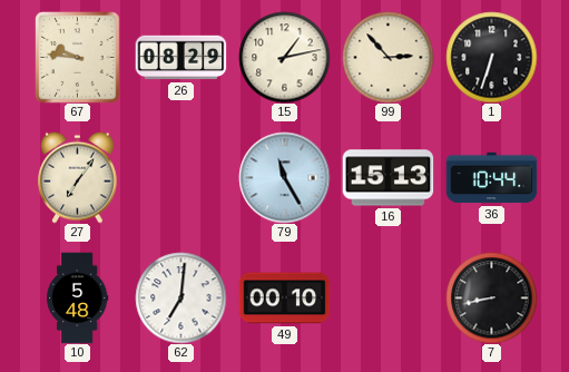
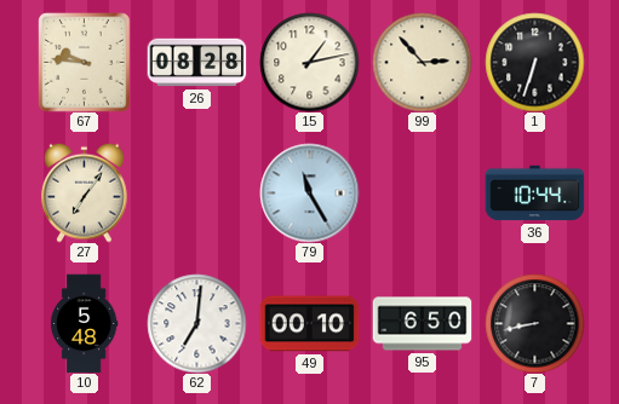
26: 08:29 -> 08:28 (196, 63)
16: 15:13 -> none (387, 178)
95: none -> 6:50 (422, 324)
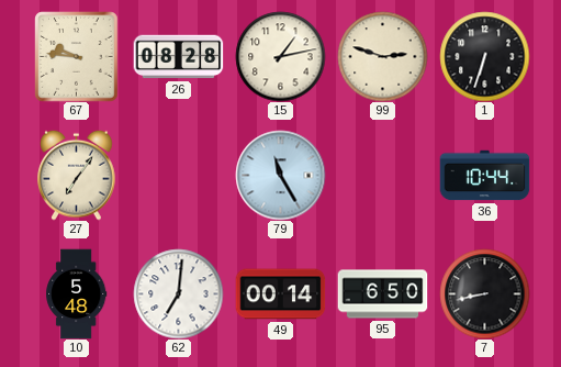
99: 2:53 -> 2:48 (382, 56)
49: 00:10 -> 00:14 (280, 294)
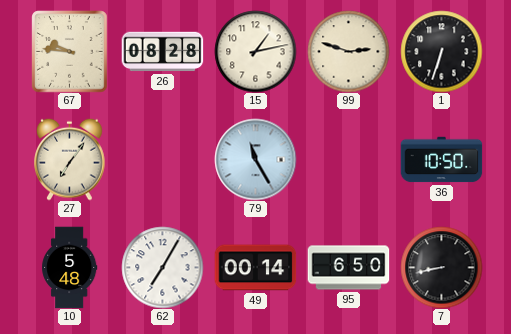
36: 10:44 -> 10:50 (441, 160)
62: 7:01 -> 7:05 (162, 267)
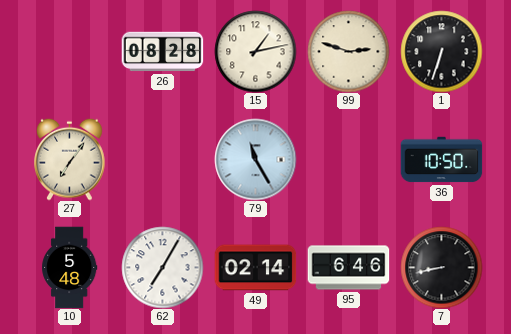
67: 9:46 -> none (70, 51)
49: 00:14 -> 02:14 (255, 268)
95: 6:50 -> 6:46 (348, 268)
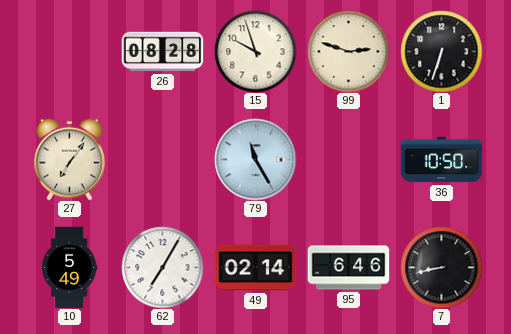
15: 1:13 -> 9:57 (255, 51)
10: 5:48 -> 5:49 (70, 267)
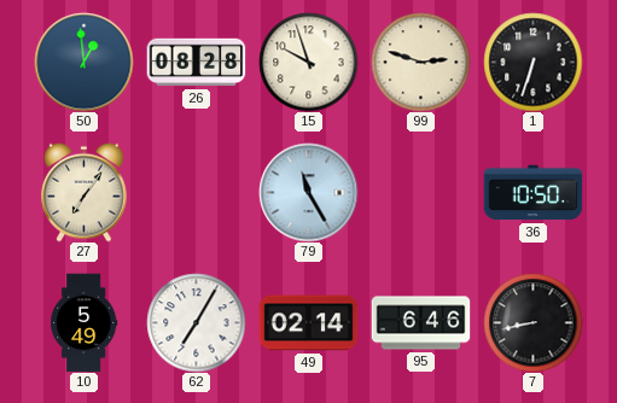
50: none -> 12:59 (83, 62)
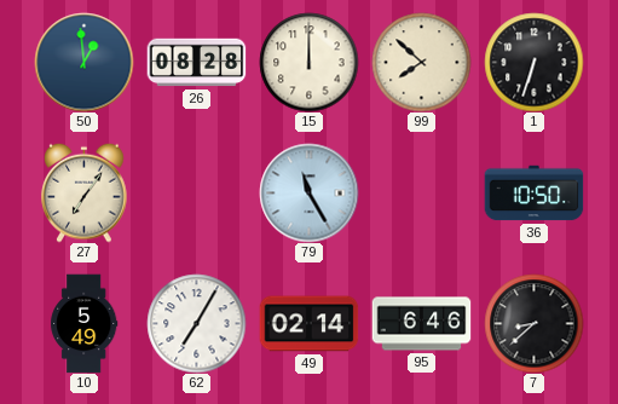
15: 9:57 -> 12:00 (308, 62)
99: 2:48 -> 7:52 (421, 62)
7: 8:43 -> 8:38 (533, 323)
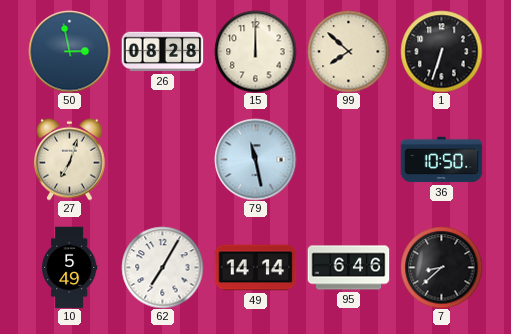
50: 12:59 -> 2:58 (69, 51)
27: 7:06 -> 7:03 (70, 159)
79: 11:25 -> 11:28 (255, 159)
49: 02:14 -> 14:14 (255, 268)
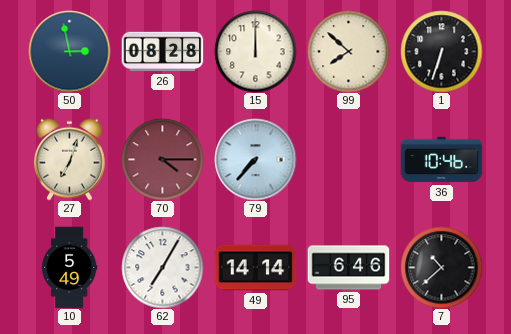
70: none -> 4:15 (162, 159)
79: 11:28 -> 7:37 (255, 159)
36: 10:50 -> 10:46 (441, 160)
7: 8:38 -> 10:38 (441, 267)
